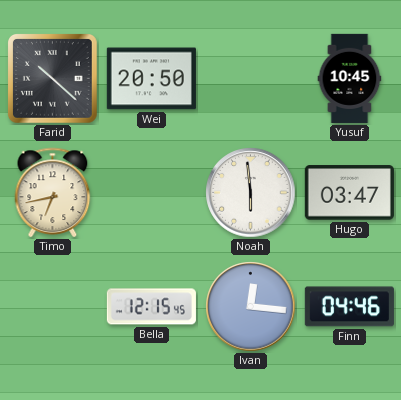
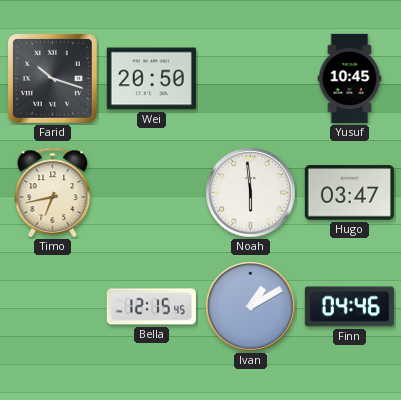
Farid: 10:22 -> 10:18 (53, 79)
Ivan: 12:16 -> 1:10 (251, 307)
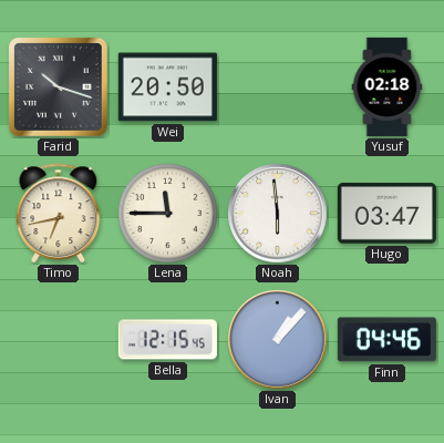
Yusuf: 10:45 -> 02:18 (388, 86)
Lena: none -> 11:45 (168, 214)
Ivan: 1:10 -> 1:07 (278, 340)
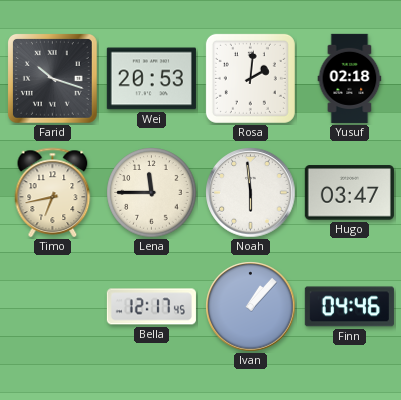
Wei: 20:50 -> 20:53 (151, 79)
Rosa: none -> 2:01 (250, 78)
Bella: 12:15 -> 12:17 (151, 307)
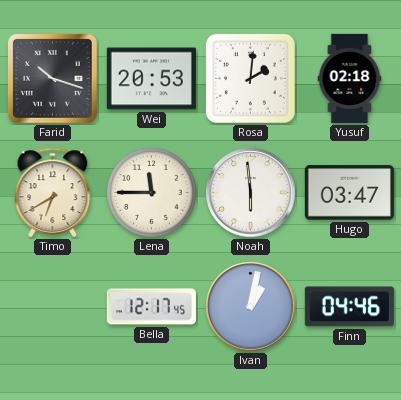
Timo: 6:43 -> 6:40 (53, 192)
Ivan: 1:07 -> 1:02 (251, 307)
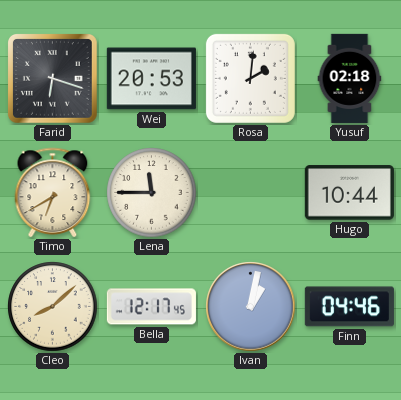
Farid: 10:18 -> 6:18 (53, 79)
Noah: 5:59 -> none (251, 193)
Hugo: 03:47 -> 10:44 (349, 193)
Cleo: none -> 8:08 (53, 307)
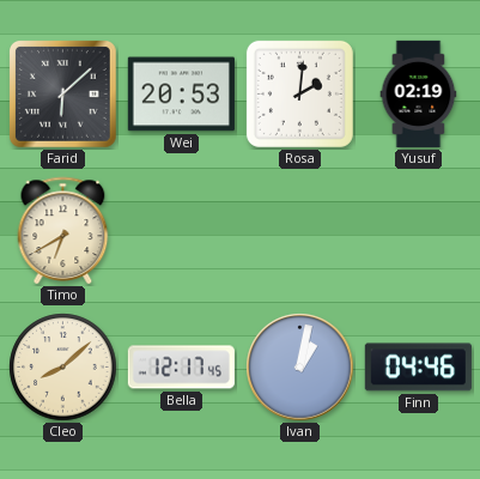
Farid: 6:18 -> 6:08 (63, 95)
Yusuf: 02:18 -> 02:19 (419, 93)
Lena: 11:45 -> none (152, 193)
Hugo: 10:44 -> none (349, 193)
